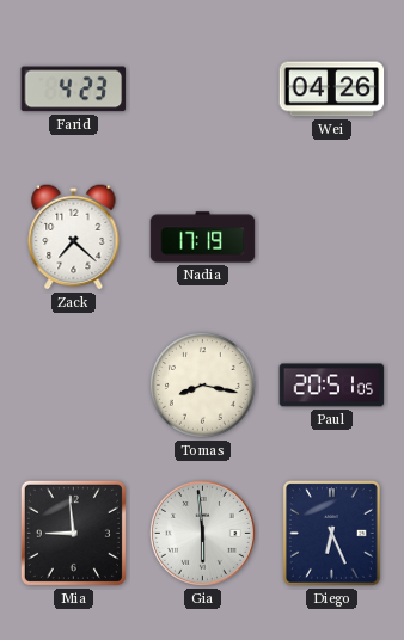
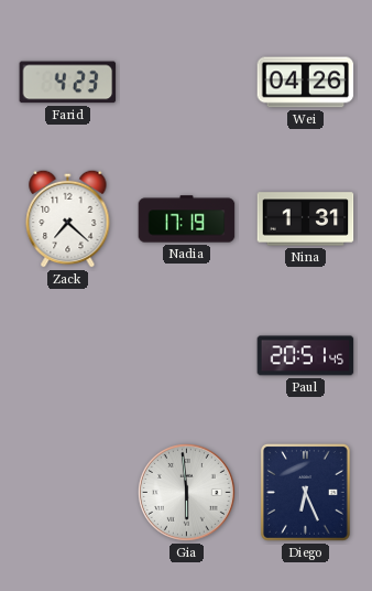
Nina: none -> 1:31 (306, 219)
Tomas: 8:17 -> none (203, 386)
Paul: 20:51:05 -> 20:51:45 (306, 356)
Mia: 8:59 -> none (73, 533)
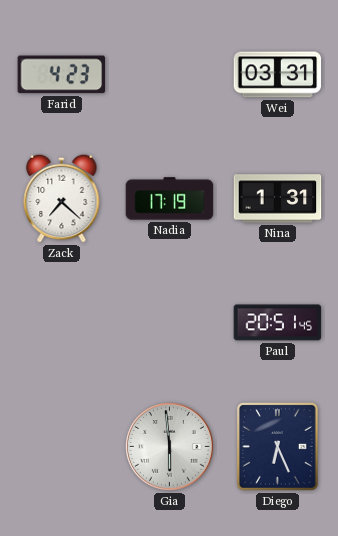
Wei: 04:26 -> 03:31 (278, 75)
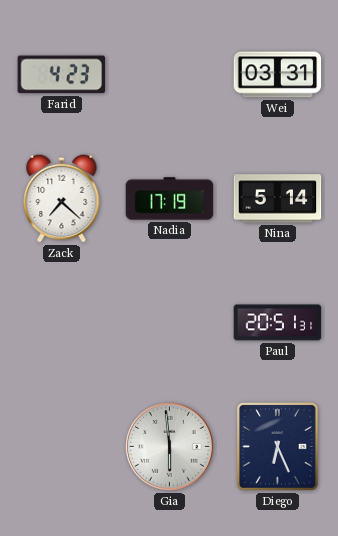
Nina: 1:31 -> 5:14 (278, 199)
Paul: 20:51:45 -> 20:51:31 (278, 323)
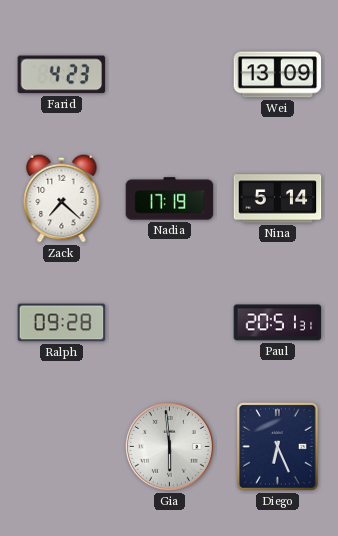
Wei: 03:31 -> 13:09 (278, 75)
Ralph: none -> 09:28 (62, 323)
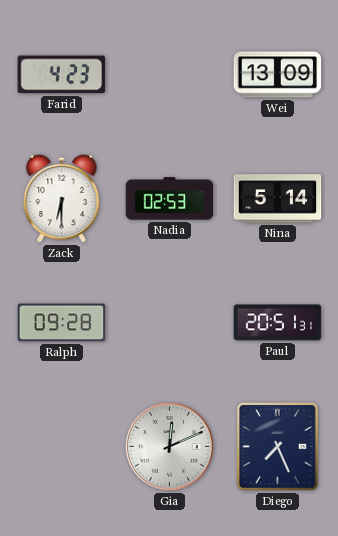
Zack: 7:22 -> 6:30 (62, 198)
Nadia: 17:19 -> 02:53 (170, 199)
Gia: 5:59 -> 12:11 (170, 447)
Diego: 6:26 -> 7:26 (277, 447)
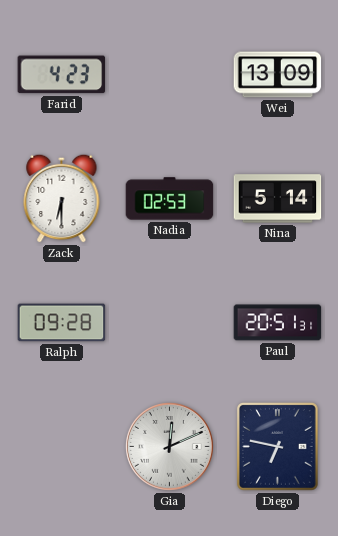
Diego: 7:26 -> 6:47 (277, 447)
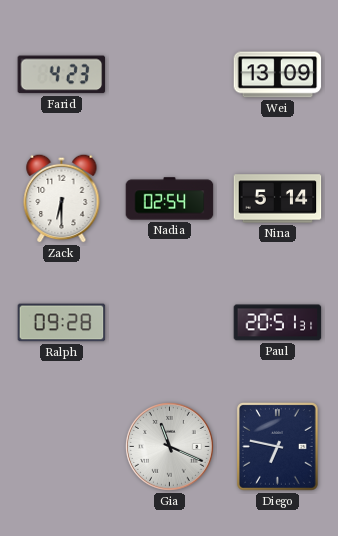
Nadia: 02:53 -> 02:54 (170, 199)
Gia: 12:11 -> 11:19 (170, 447)
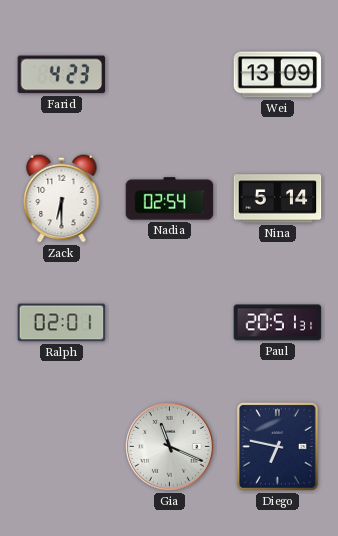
Ralph: 09:28 -> 02:01 (62, 323)
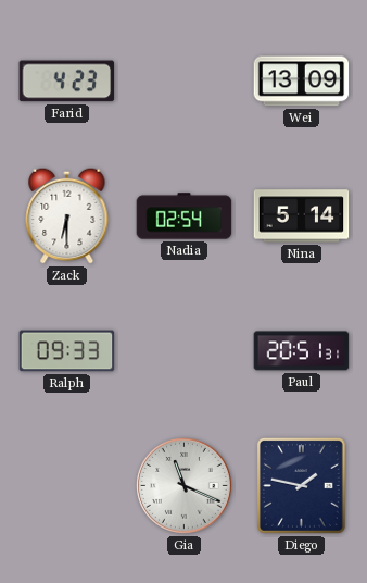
Ralph: 02:01 -> 09:33 (67, 351)
Diego: 6:47 -> 1:47 (301, 486)
